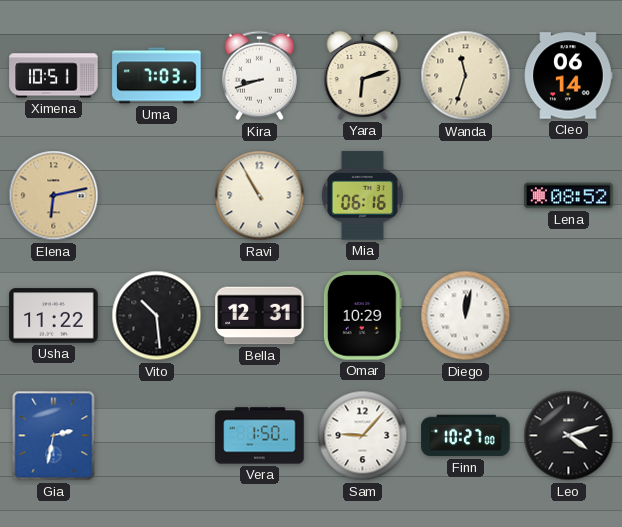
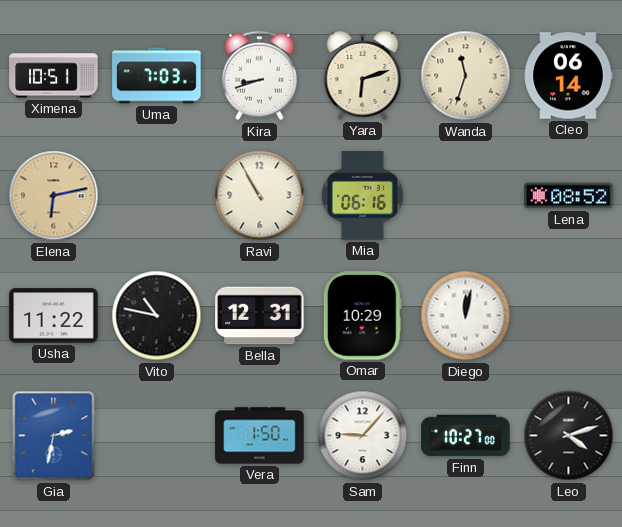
Vito: 10:29 -> 10:47 (157, 316)
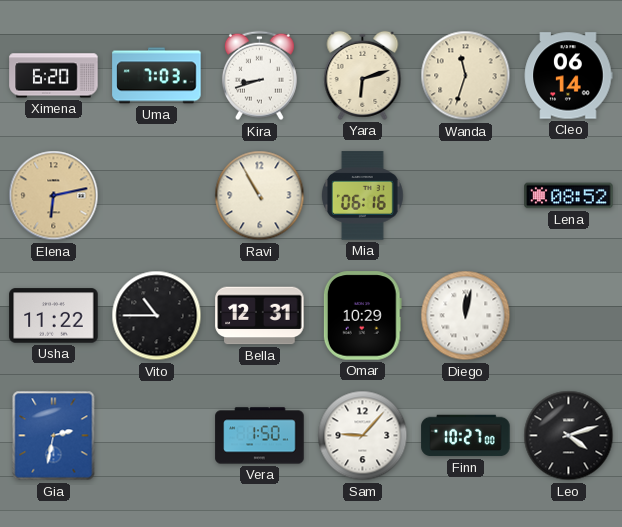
Ximena: 10:51 -> 6:20 (54, 76)
Vito: 10:47 -> 10:45 (157, 316)
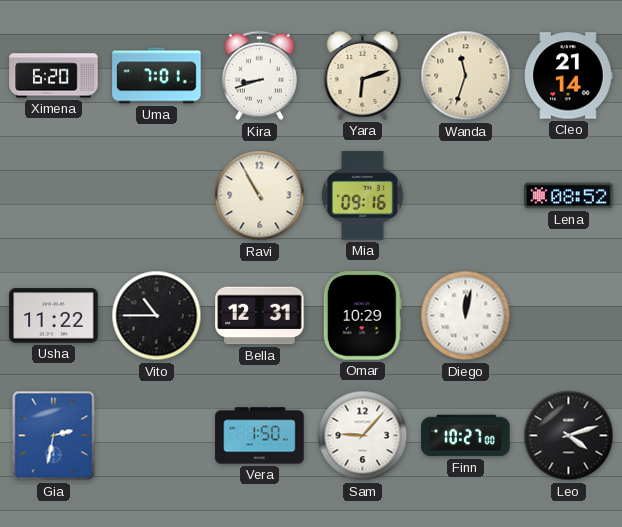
Uma: 7:03 -> 7:01 (157, 76)
Cleo: 06:14 -> 21:14 (568, 76)
Elena: 6:13 -> none (54, 196)
Mia: 06:16 -> 09:16 (362, 196)
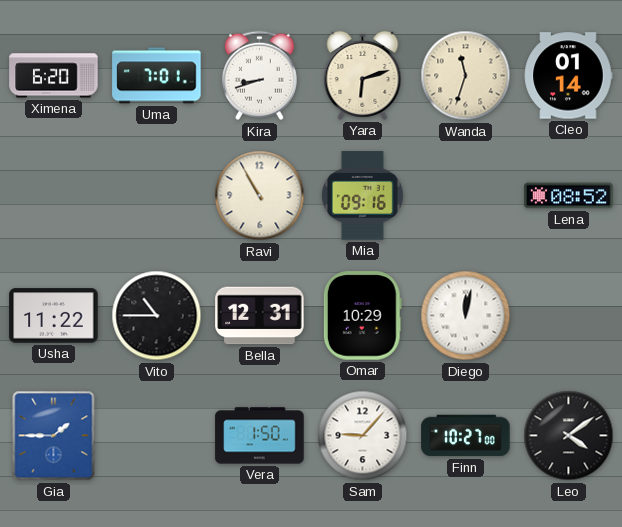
Cleo: 21:14 -> 01:14 (568, 76)
Gia: 2:32 -> 1:45 (54, 436)
Leo: 4:12 -> 4:09 (569, 436)
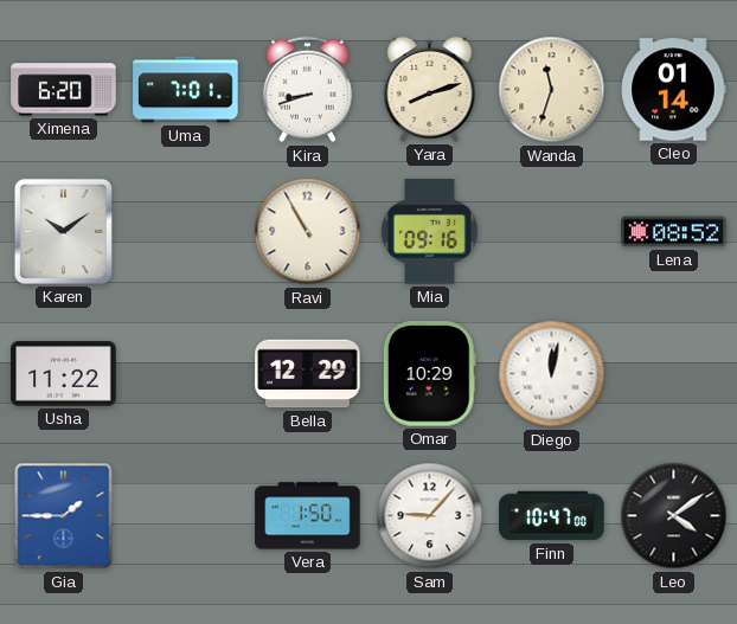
Yara: 6:12 -> 8:12 (430, 89)
Karen: none -> 10:09 (63, 231)
Vito: 10:45 -> none (157, 316)
Bella: 12:31 -> 12:29 (308, 374)
Finn: 10:27 -> 10:47 (552, 516)
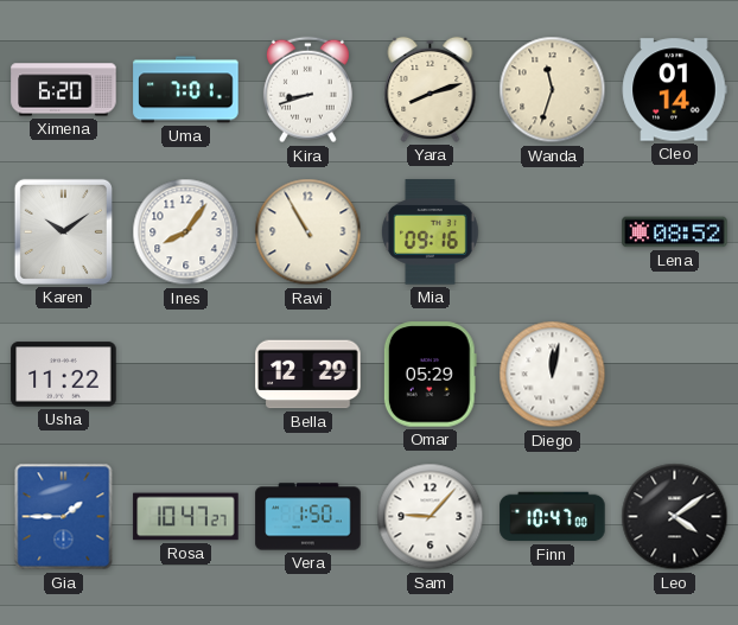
Ines: none -> 8:06 (186, 232)
Omar: 10:29 -> 05:29 (430, 375)
Rosa: none -> 10:47 (186, 517)
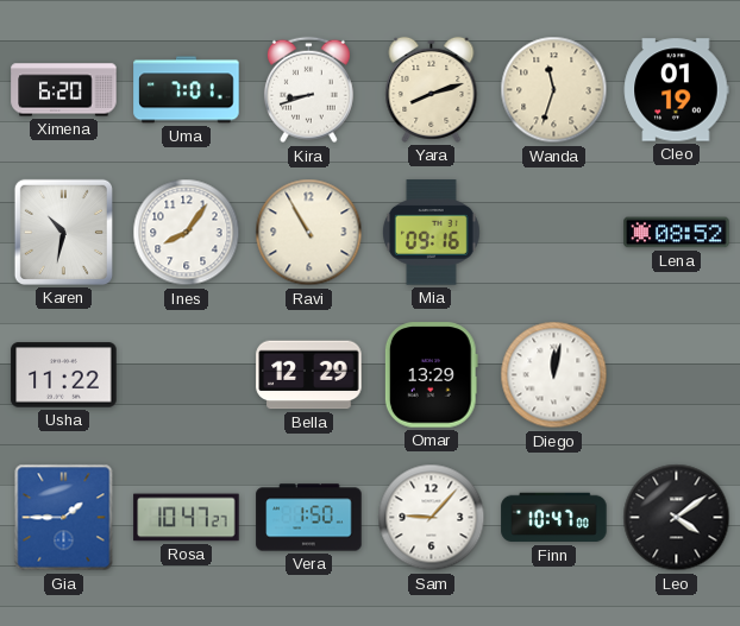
Cleo: 01:14 -> 01:19 (676, 90)
Karen: 10:09 -> 10:32 (63, 232)
Omar: 05:29 -> 13:29 (431, 375)
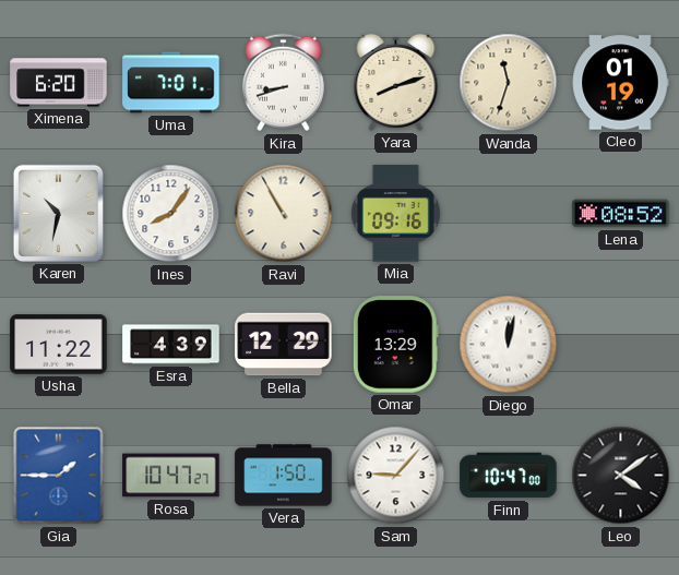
Esra: none -> 4:39 (171, 345)
